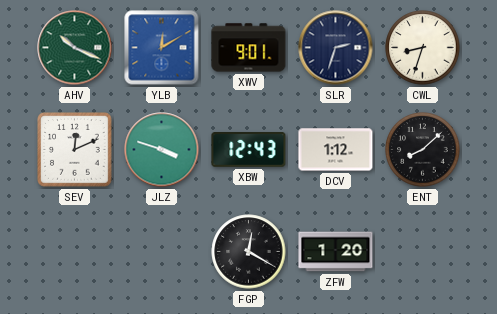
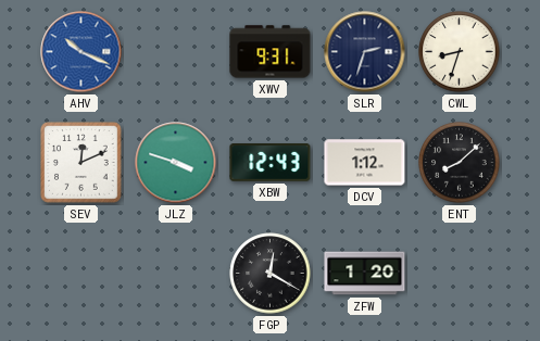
AHV dial: green -> blue (81, 52)
YLB: 12:10 -> none (162, 48)
XWV: 9:01 -> 9:31 (271, 52)
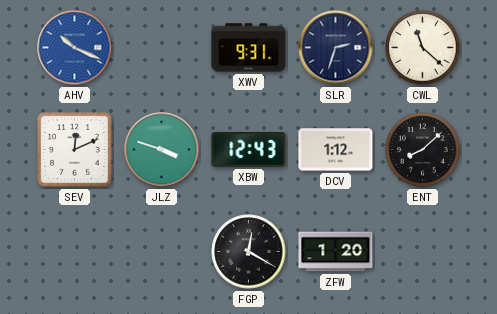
CWL: 8:33 -> 11:22 (423, 48)
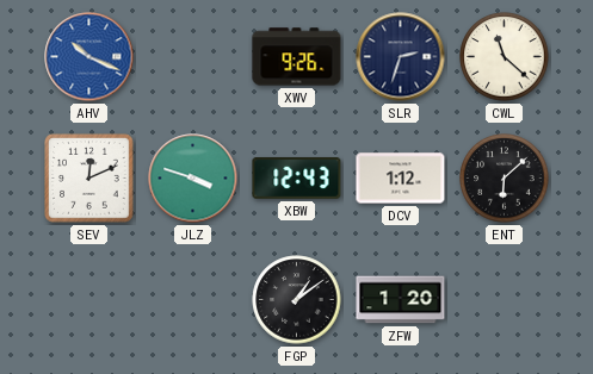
XWV: 9:31 -> 9:26 (297, 57)
ENT: 8:08 -> 6:08 (505, 179)
FGP: 12:20 -> 1:09 (297, 300)
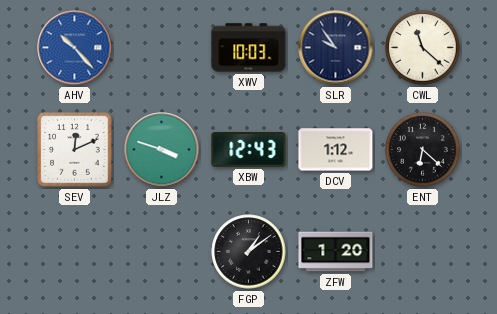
AHV: 10:19 -> 10:23 (75, 48)
XWV: 9:26 -> 10:03 (249, 48)
SLR: 2:33 -> 9:54 (336, 48)
ENT: 6:08 -> 6:22 (423, 150)
